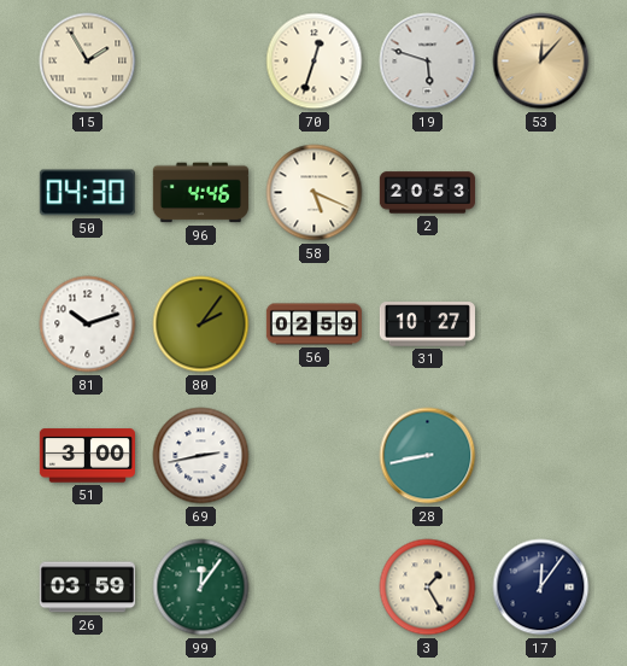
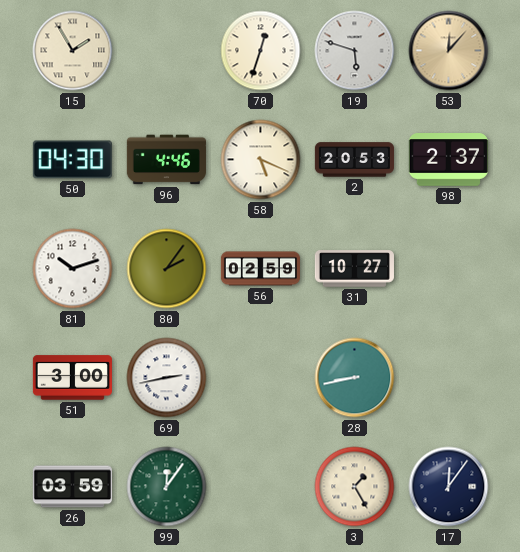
98: none -> 2:37 (448, 160)
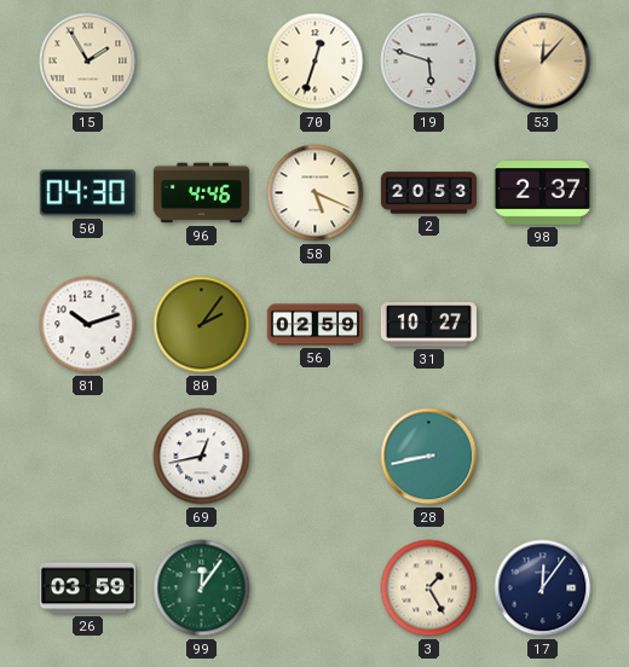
51: 3:00 -> none (72, 378)
69: 2:43 -> 12:43 (202, 457)
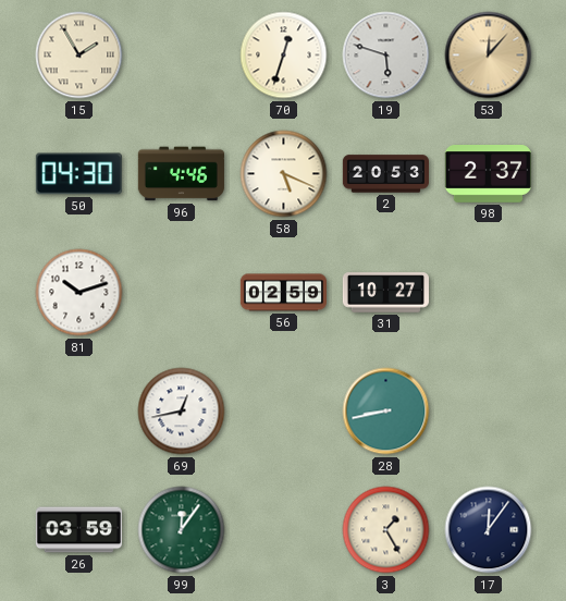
80: 2:06 -> none (202, 325)
